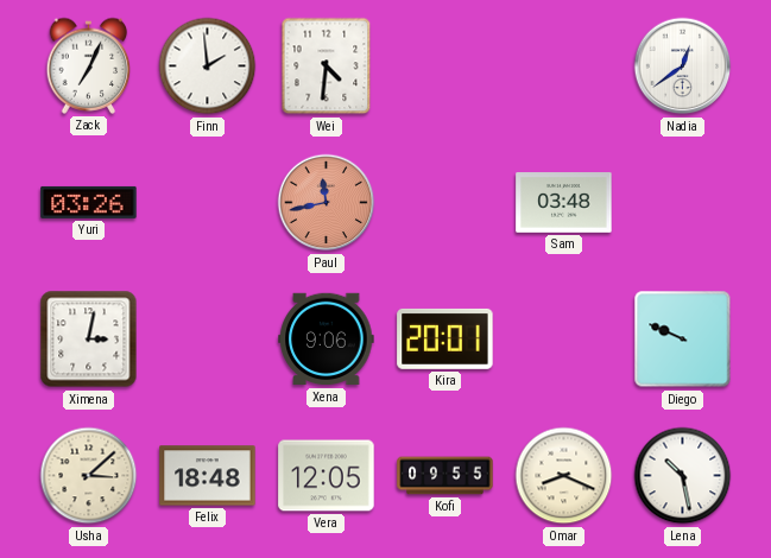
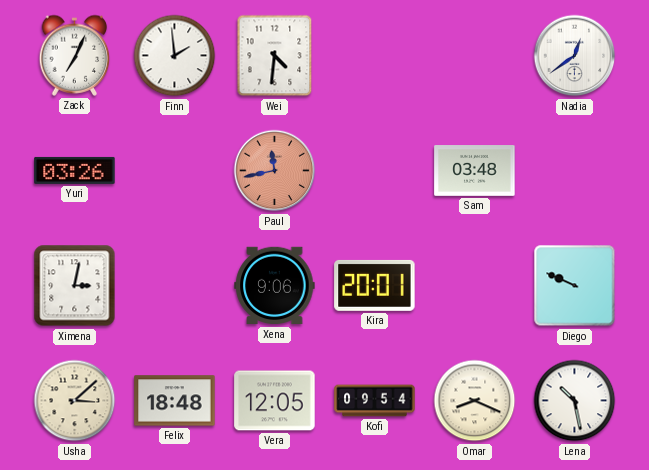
Kofi: 09:55 -> 09:54 (375, 401)
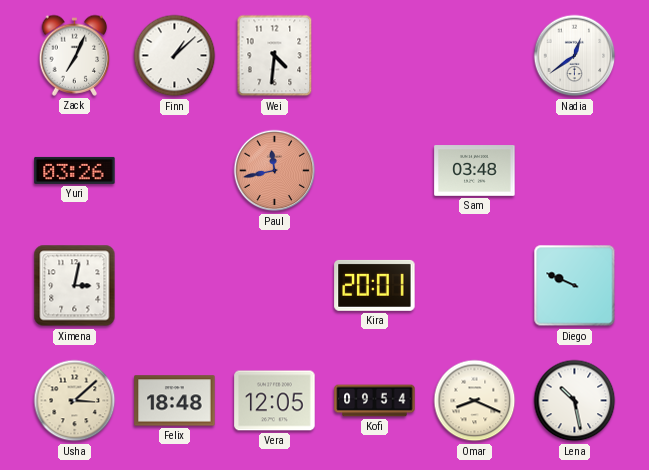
Finn: 1:59 -> 1:08 (175, 56)
Xena: 9:06 -> none (275, 286)
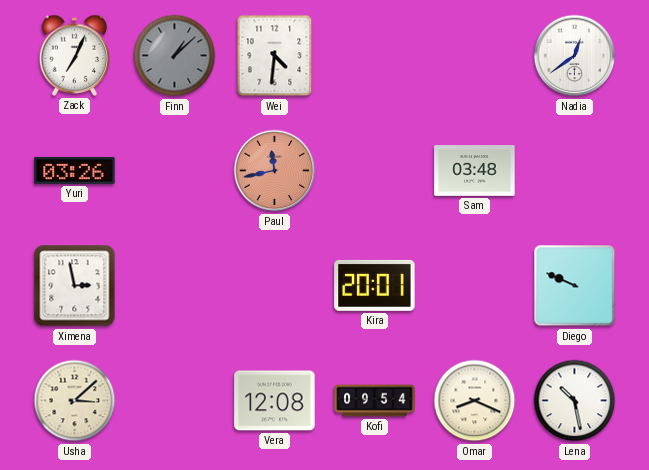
Finn dial: white -> grey (175, 56)
Ximena: 3:02 -> 2:58 (75, 286)
Felix: 18:48 -> none (175, 401)
Vera: 12:05 -> 12:08 (275, 401)
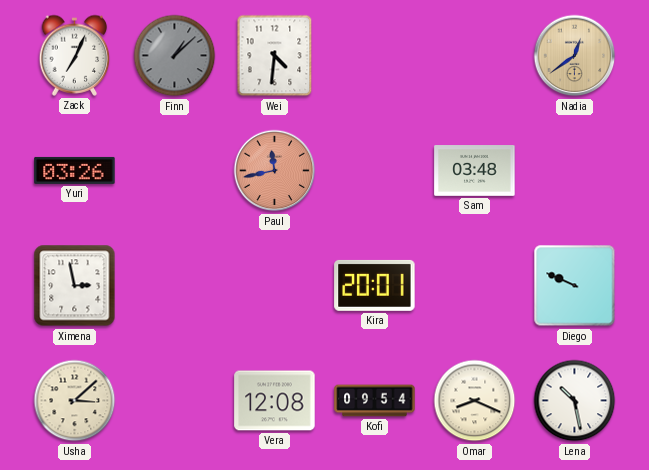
Nadia dial: white -> champagne (575, 56)
